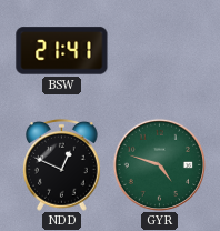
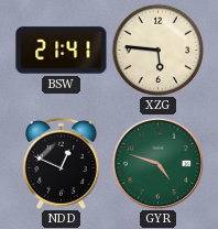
XZG: none -> 5:46 (157, 50)
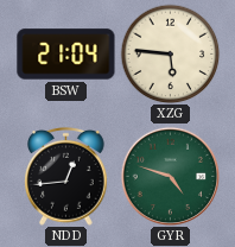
BSW: 21:41 -> 21:04 (66, 55)
NDD: 12:49 -> 12:44 (66, 176)
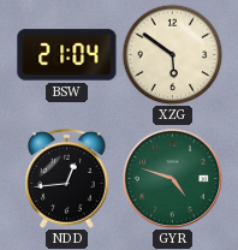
XZG: 5:46 -> 5:51 (172, 54)
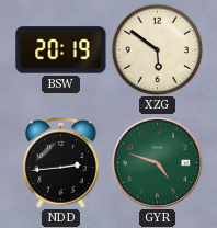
BSW: 21:04 -> 20:19 (61, 50)
NDD: 12:44 -> 2:44 (61, 162)
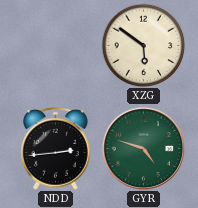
BSW: 20:19 -> none (61, 50)
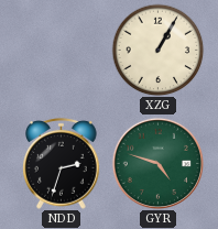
XZG: 5:51 -> 1:05 (157, 50)
NDD: 2:44 -> 2:33 (62, 163)
